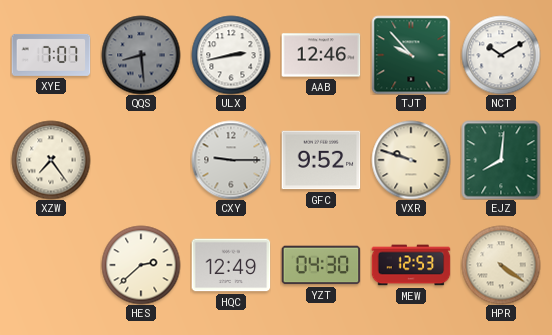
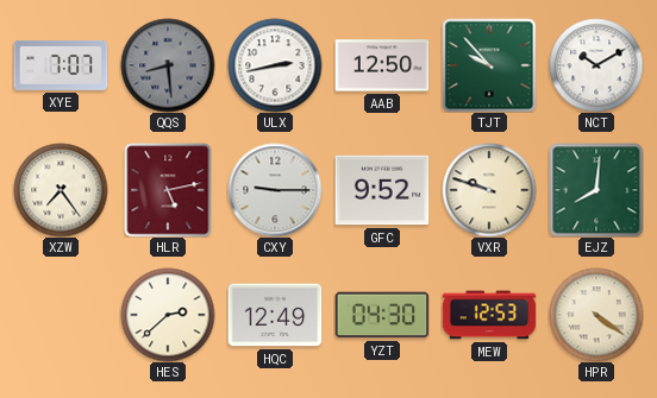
AAB: 12:46 -> 12:50 (382, 65)
HLR: none -> 5:13 (168, 190)
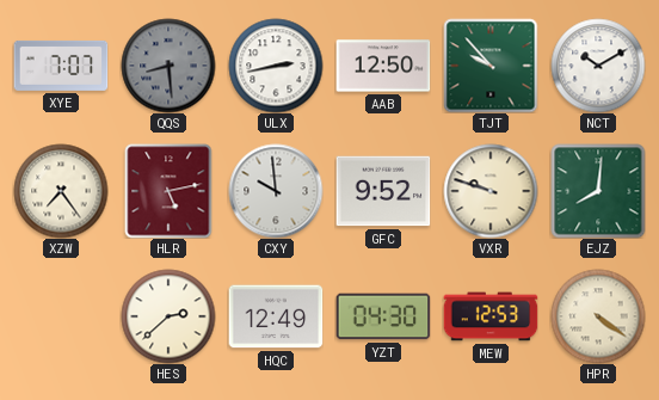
CXY: 9:15 -> 9:59 (276, 191)
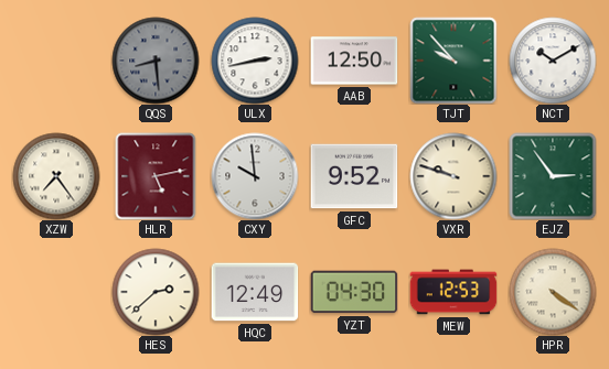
XYE: 7:07 -> none (61, 66)
EJZ: 8:01 -> 2:54 (553, 176)
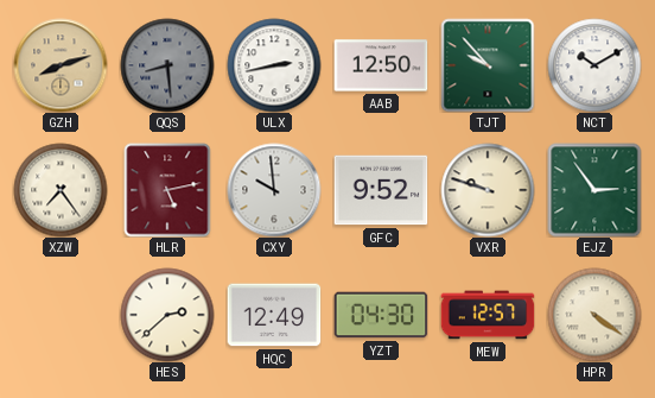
GZH: none -> 8:12 (61, 65)
MEW: 12:53 -> 12:57 (488, 315)
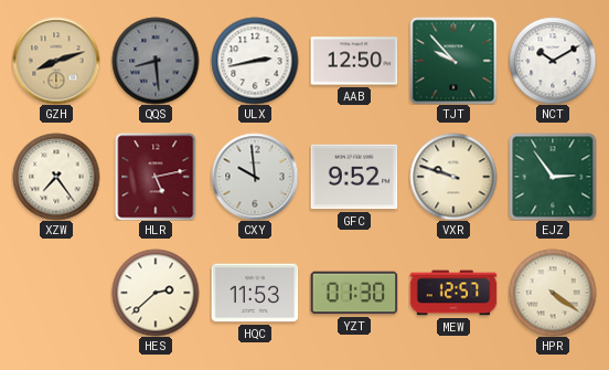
HQC: 12:49 -> 11:53 (255, 293)
YZT: 04:30 -> 01:30 (354, 293)
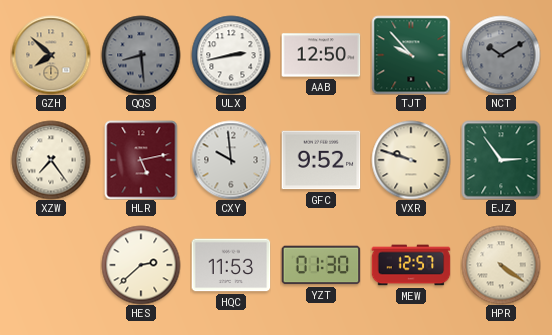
GZH: 8:12 -> 7:52 (51, 55)
NCT dial: white -> grey (501, 55)
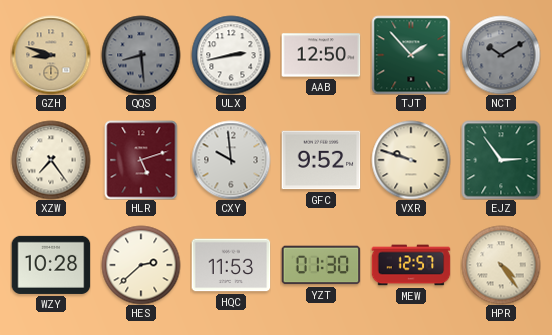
GZH: 7:52 -> 8:48 (51, 55)
TJT: 9:53 -> 1:53 (411, 55)
HLR: 5:13 -> 5:12 (141, 160)
WZY: none -> 10:28 (51, 265)
HPR: 4:21 -> 4:24 (501, 265)
